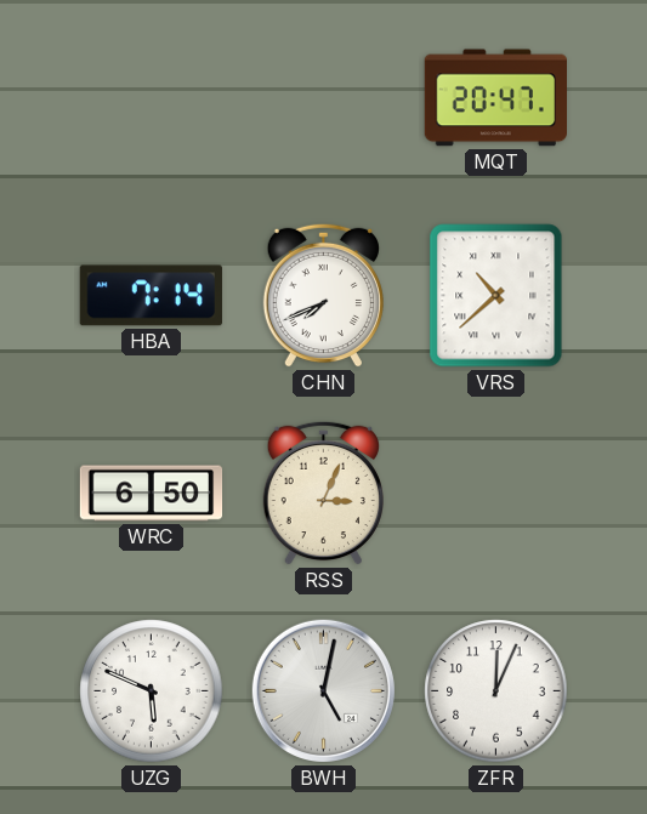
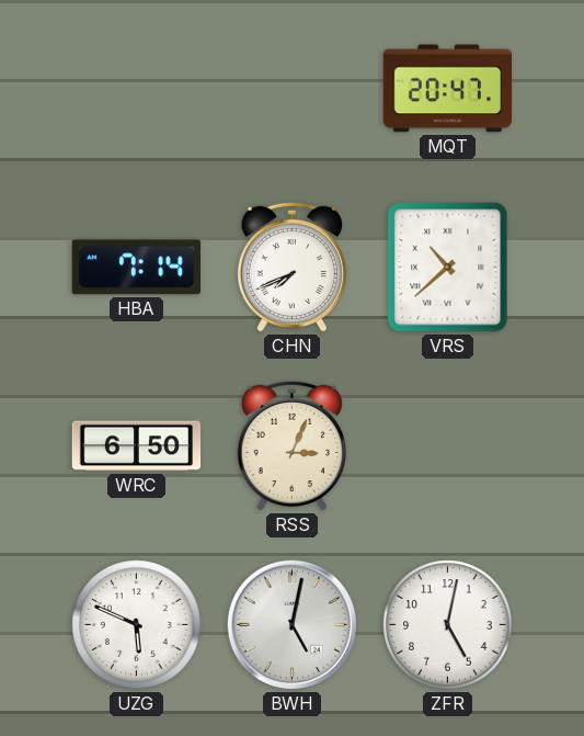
ZFR: 12:04 -> 5:02 (448, 625)
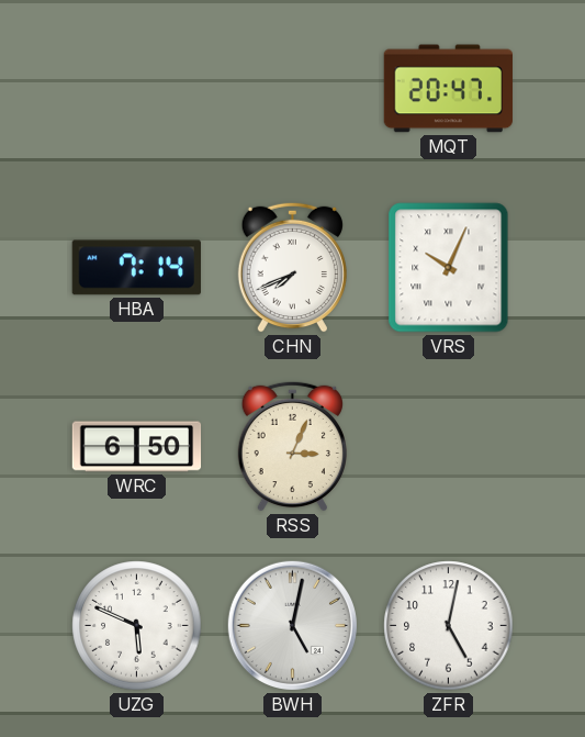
VRS: 10:38 -> 10:04 (449, 268)
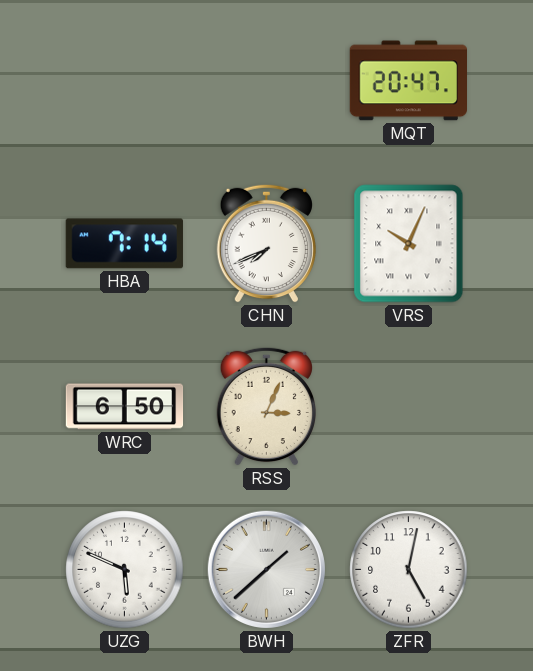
BWH: 5:02 -> 1:38 (266, 569)
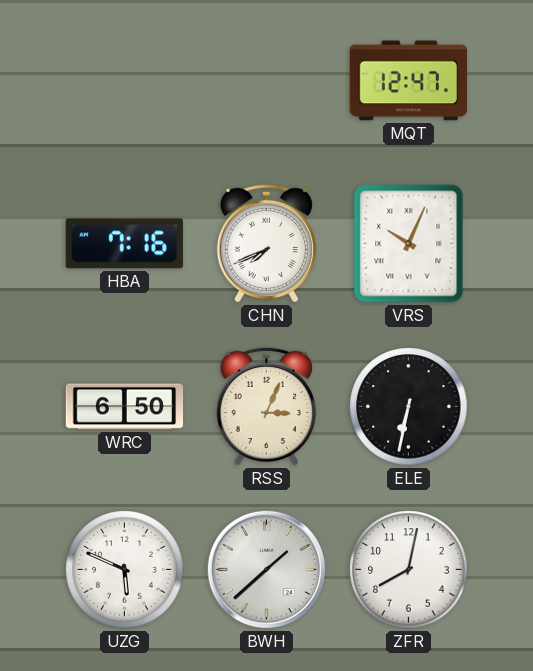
MQT: 20:47 -> 12:47 (408, 81)
HBA: 7:14 -> 7:16 (124, 244)
ELE: none -> 6:32 (409, 407)
ZFR: 5:02 -> 8:02 (409, 570)
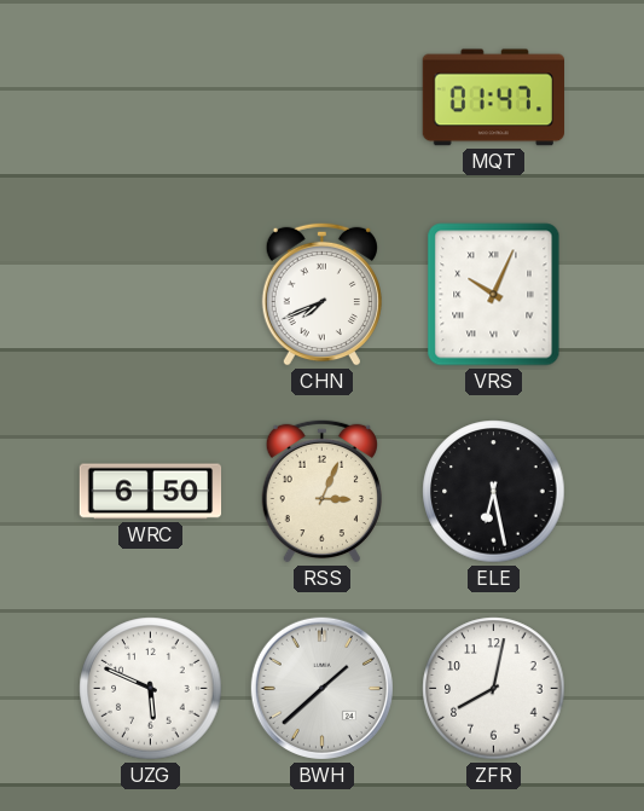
MQT: 12:47 -> 01:47 (493, 98)
HBA: 7:16 -> none (124, 244)
ELE: 6:32 -> 6:28 (494, 492)
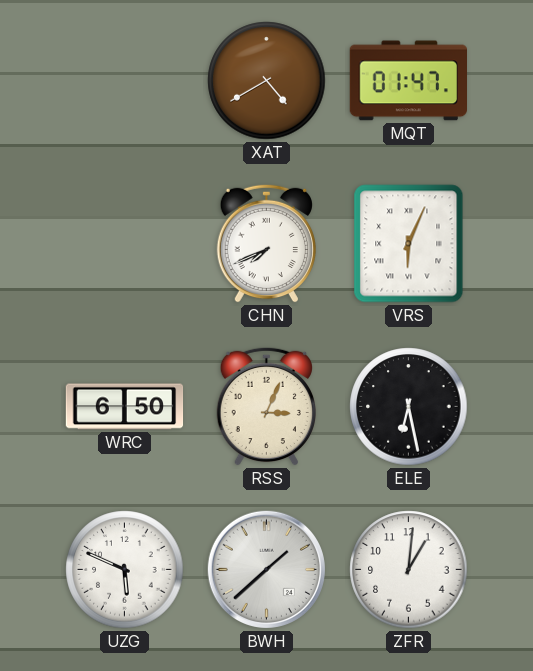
XAT: none -> 4:40 (267, 81)
VRS: 10:04 -> 6:04 (409, 244)
ZFR: 8:02 -> 1:01 (409, 570)
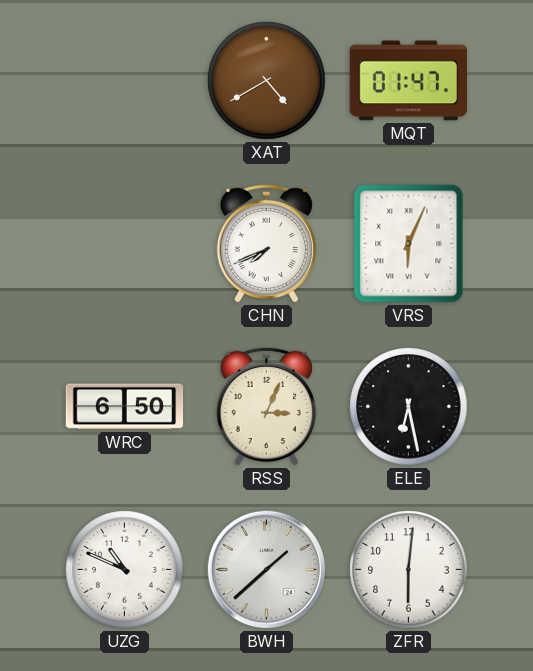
UZG: 5:49 -> 10:49 (125, 570)
ZFR: 1:01 -> 6:01 (409, 570)
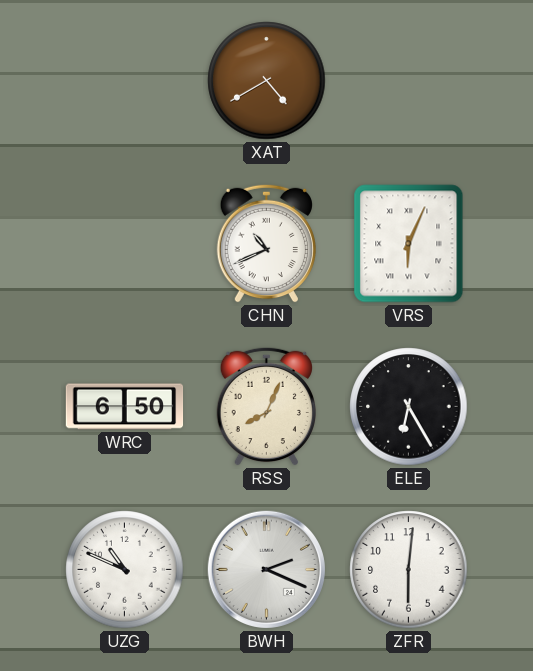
MQT: 01:47 -> none (408, 81)
CHN: 7:41 -> 10:41 (266, 243)
RSS: 3:04 -> 8:04 (266, 406)
ELE: 6:28 -> 6:25 (409, 407)
BWH: 1:38 -> 2:19 (266, 569)
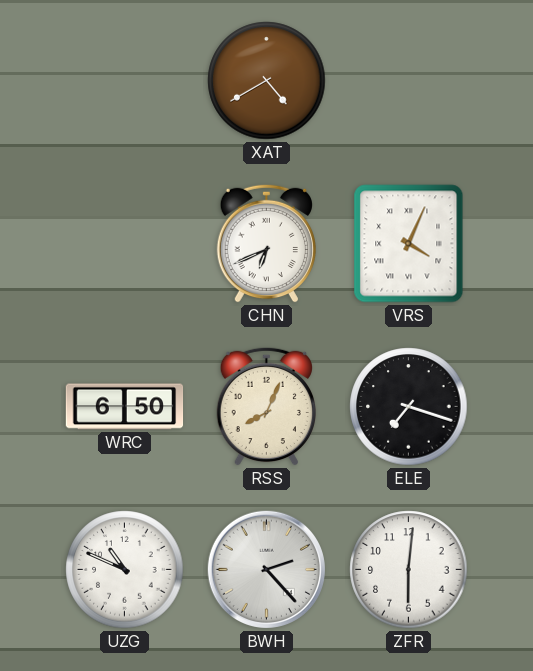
CHN: 10:41 -> 6:41 (266, 243)
VRS: 6:04 -> 4:04 (409, 244)
ELE: 6:25 -> 7:18 (409, 407)
BWH: 2:19 -> 2:23 (266, 569)
